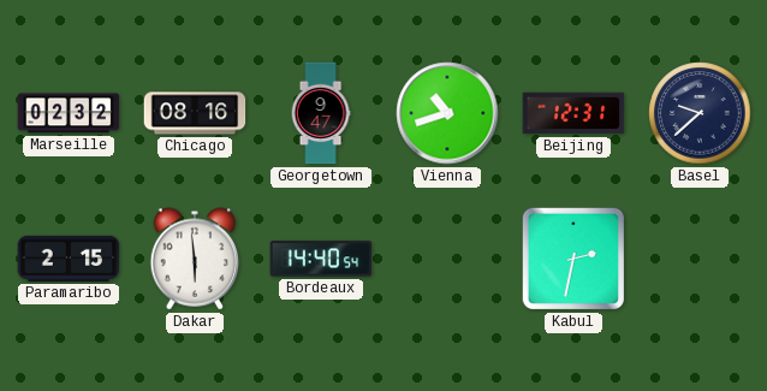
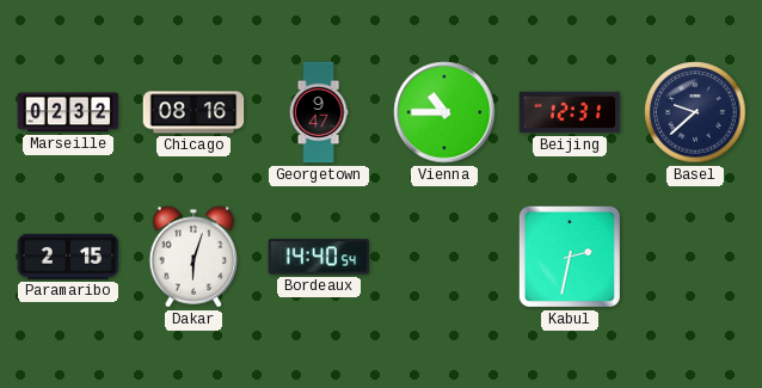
Vienna: 10:42 -> 10:45 (444, 112)
Dakar: 5:59 -> 6:03 (193, 257)
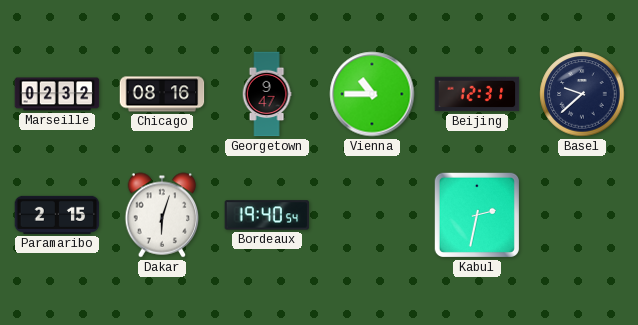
Bordeaux: 14:40 -> 19:40 (267, 215)
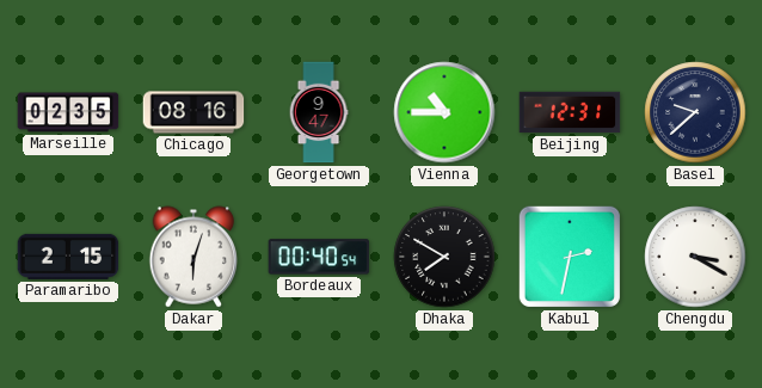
Marseille: 02:32 -> 02:35 (68, 112)
Bordeaux: 19:40 -> 00:40 (319, 257)
Dhaka: none -> 7:50 (444, 257)
Chengdu: none -> 3:20 (695, 257)
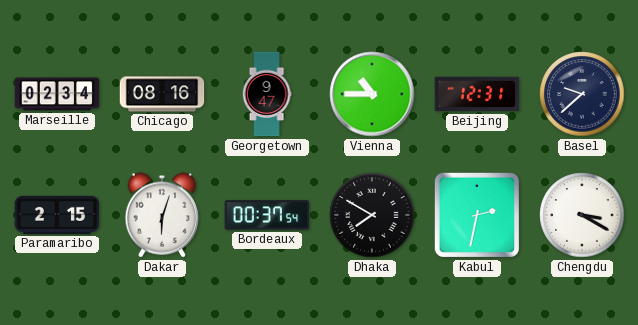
Marseille: 02:35 -> 02:34 (57, 94)
Bordeaux: 00:40 -> 00:37 (267, 215)
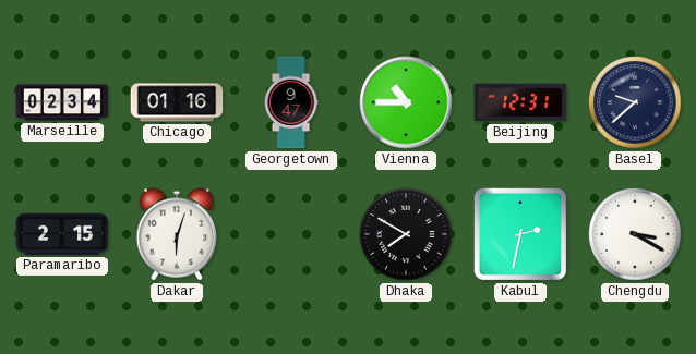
Chicago: 08:16 -> 01:16 (177, 102)
Bordeaux: 00:37 -> none (267, 215)
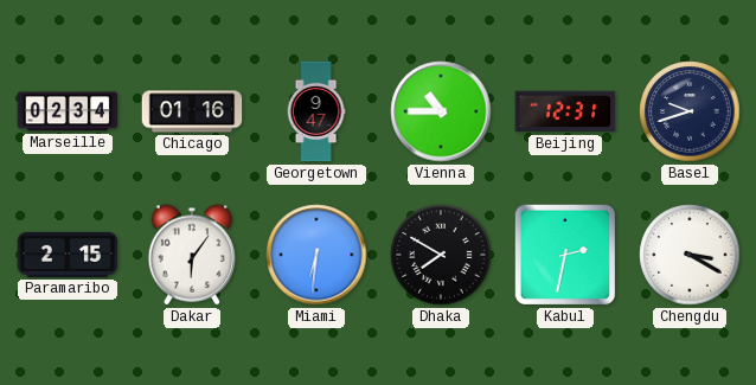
Basel: 9:38 -> 9:42 (690, 111)
Dakar: 6:03 -> 6:06 (192, 255)
Miami: none -> 6:31 (316, 255)
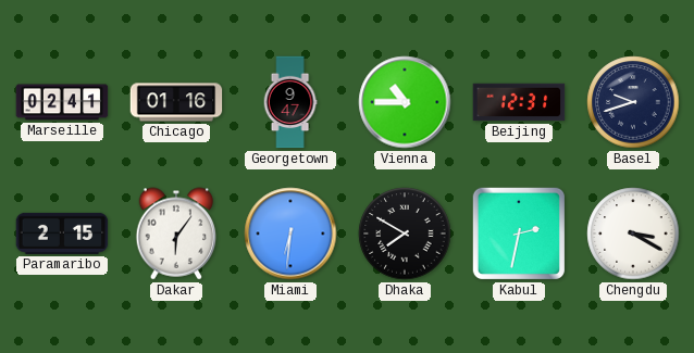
Marseille: 02:34 -> 02:41 (62, 102)
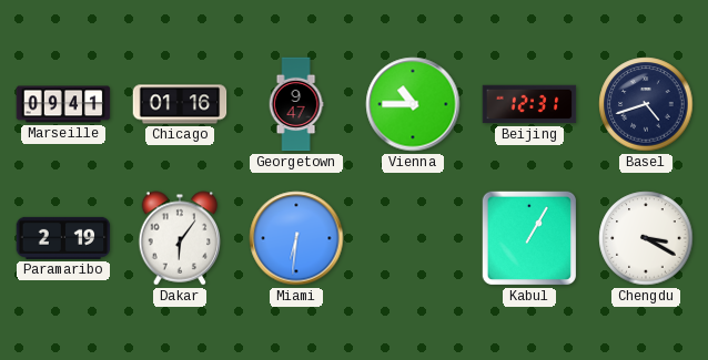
Marseille: 02:41 -> 09:41 (63, 104)
Basel: 9:42 -> 4:42 (646, 104)
Paramaribo: 2:15 -> 2:19 (63, 238)
Dhaka: 7:50 -> none (405, 234)
Kabul: 2:32 -> 1:05 (529, 238)
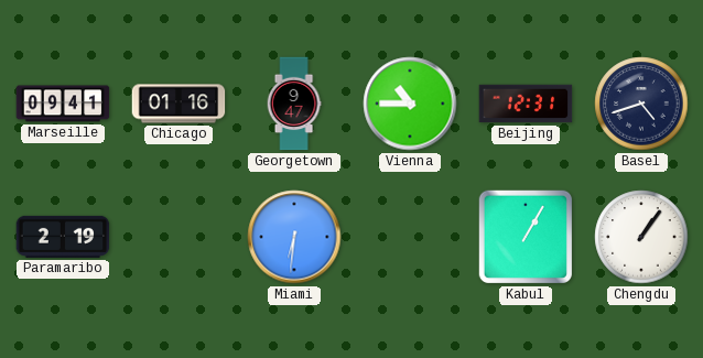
Dakar: 6:06 -> none (180, 238)
Chengdu: 3:20 -> 1:06 (641, 237)
